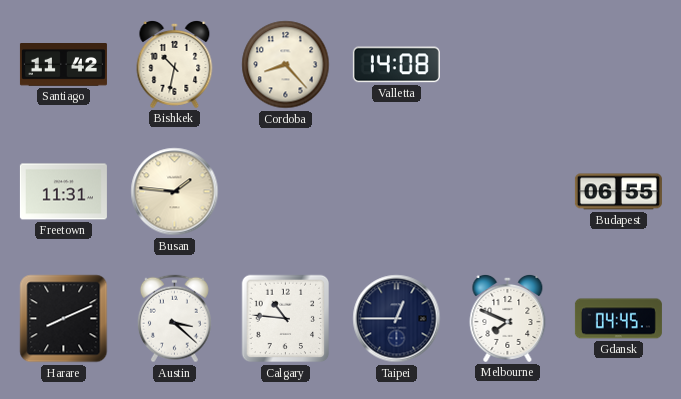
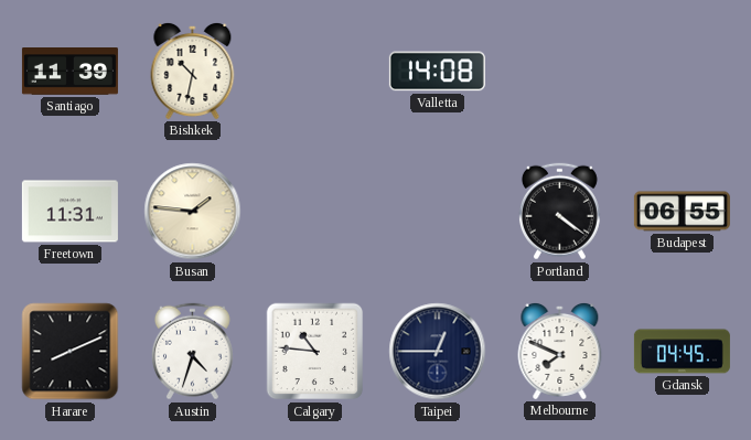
Santiago: 11:42 -> 11:39 (69, 72)
Cordoba: 8:23 -> none (286, 65)
Portland: none -> 4:21 (559, 212)
Austin: 3:22 -> 4:33 (192, 352)
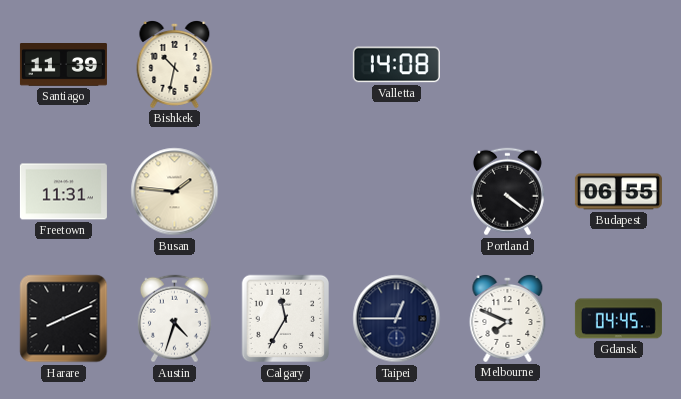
Calgary: 10:46 -> 11:35 (286, 319)
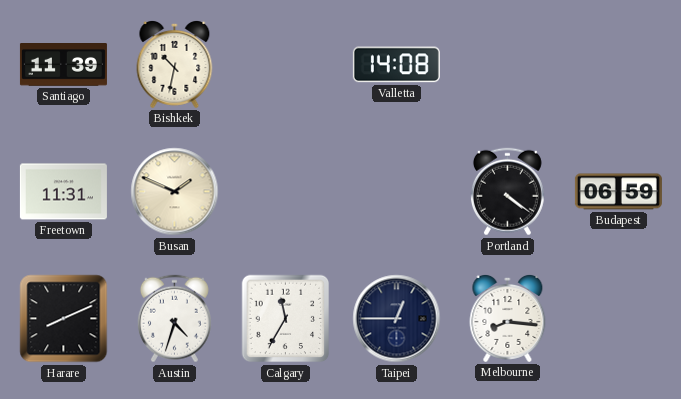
Busan: 1:46 -> 1:49 (175, 192)
Budapest: 06:55 -> 06:59 (618, 192)
Melbourne: 7:49 -> 8:16 (508, 318)
Gdansk: 04:45 -> none (618, 319)
